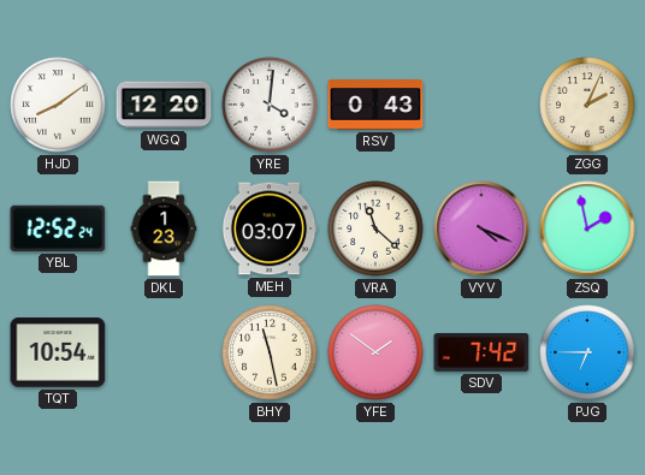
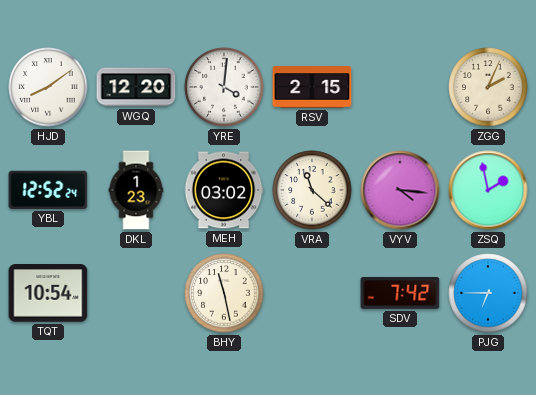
RSV: 0:43 -> 2:15 (312, 87)
MEH: 03:07 -> 03:02 (224, 190)
VYV: 4:19 -> 4:16 (400, 190)
YFE: 1:51 -> none (375, 352)
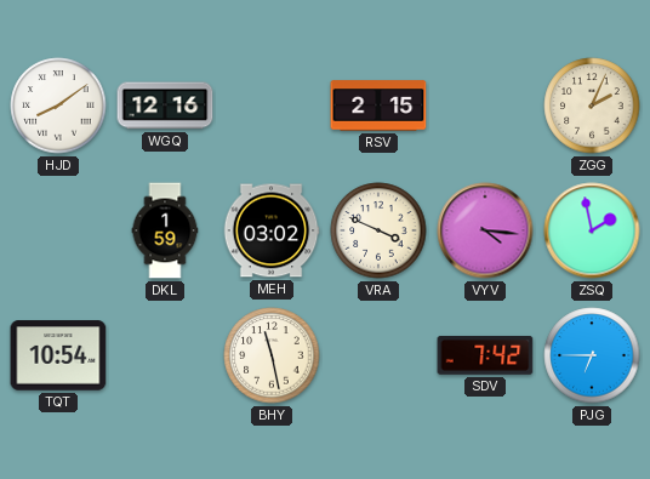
WGQ: 12:20 -> 12:16 (165, 106)
YRE: 4:01 -> none (224, 87)
YBL: 12:52 -> none (48, 190)
DKL: 1:23 -> 1:59 (165, 230)
VRA: 11:22 -> 3:49 (378, 230)
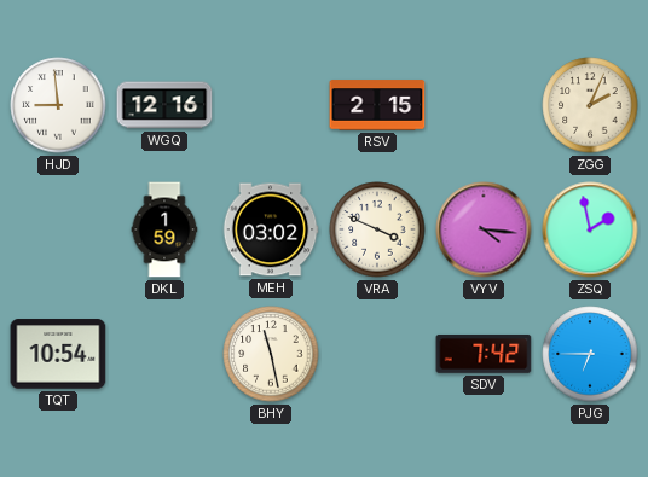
HJD: 8:09 -> 8:59 (58, 105)
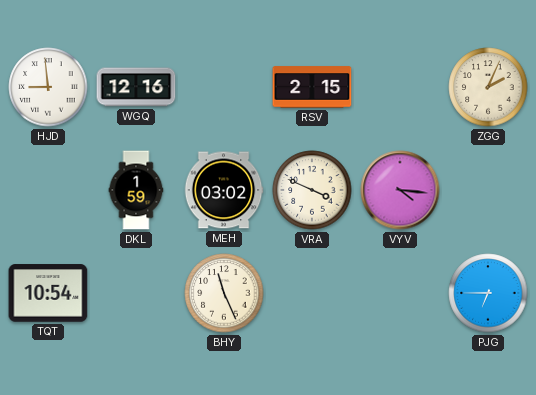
ZSQ: 1:58 -> none (590, 229)
BHY: 11:28 -> 11:26 (224, 293)
SDV: 7:42 -> none (484, 354)
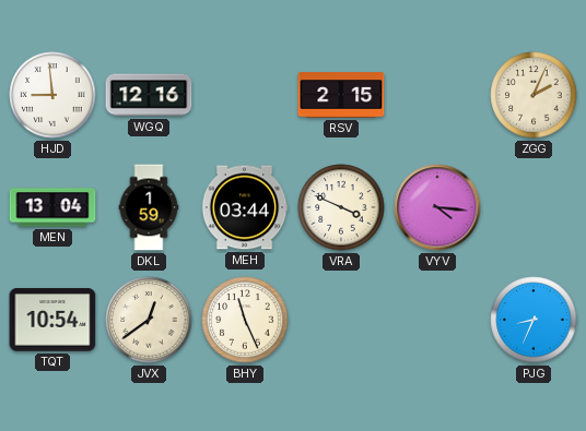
MEN: none -> 13:04 (52, 207)
MEH: 03:02 -> 03:44 (245, 207)
JVX: none -> 12:39 (149, 320)
PJG: 6:45 -> 8:34 (534, 320)
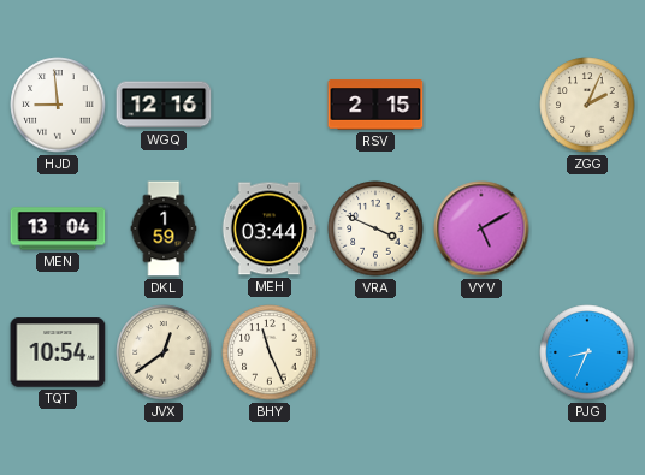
VYV: 4:16 -> 5:10 (481, 228)
